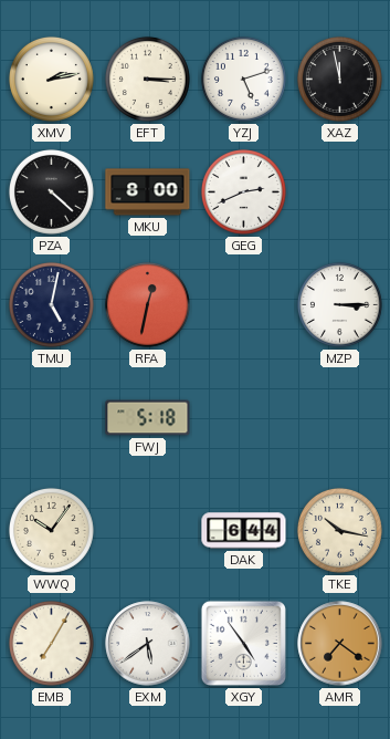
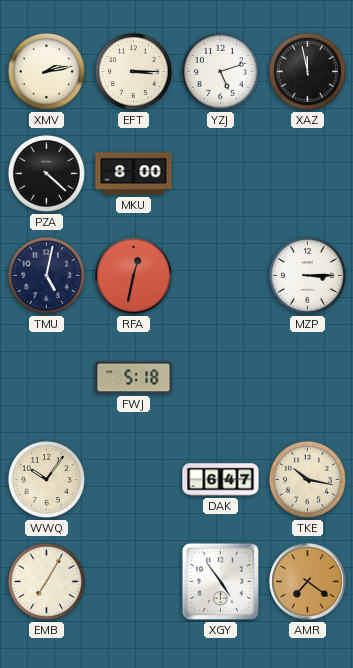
GEG: 2:41 -> none (243, 191)
DAK: 6:44 -> 6:47 (221, 480)
EXM: 5:39 -> none (148, 644)
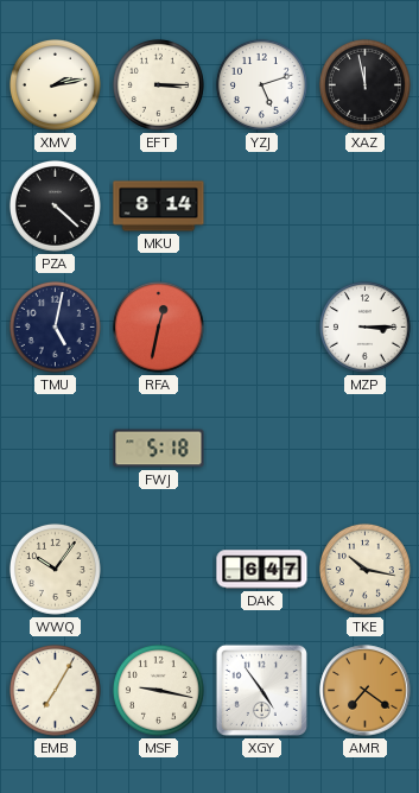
MKU: 8:00 -> 8:14 (159, 207)
MSF: none -> 9:17 (158, 690)
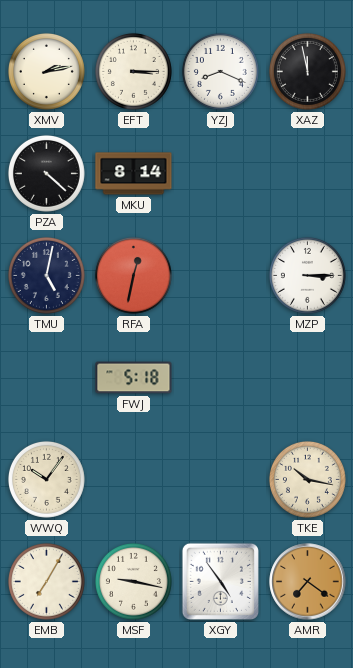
YZJ: 5:12 -> 8:19 (220, 71)
DAK: 6:47 -> none (262, 570)
